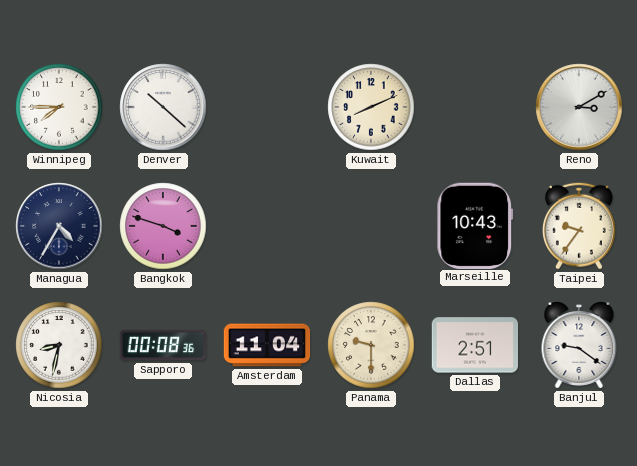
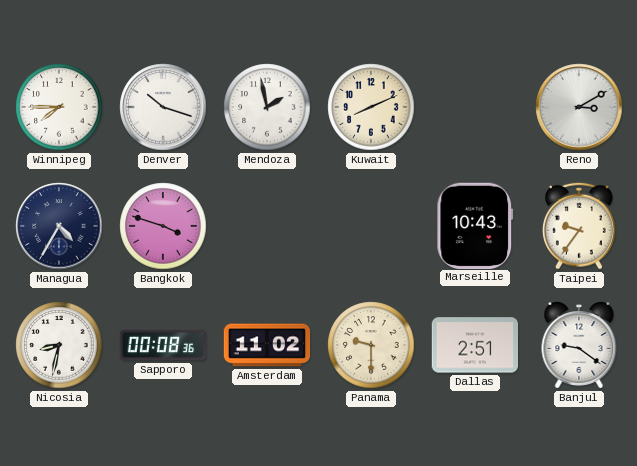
Denver: 10:22 -> 10:18 (163, 107)
Mendoza: none -> 1:58 (267, 107)
Amsterdam: 11:04 -> 11:02 (267, 345)
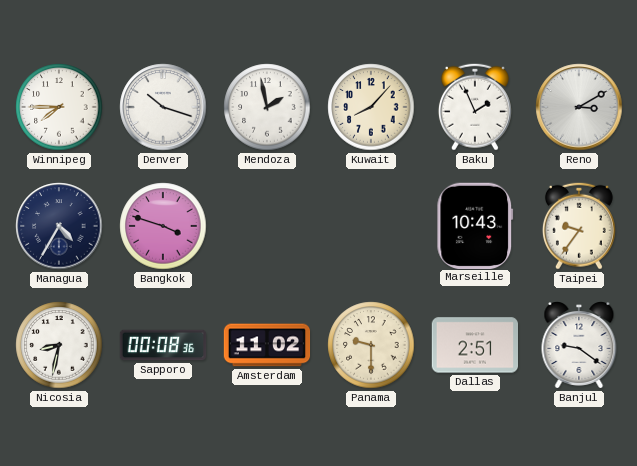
Kuwait: 8:11 -> 8:07 (371, 107)
Baku: none -> 1:56 (475, 107)
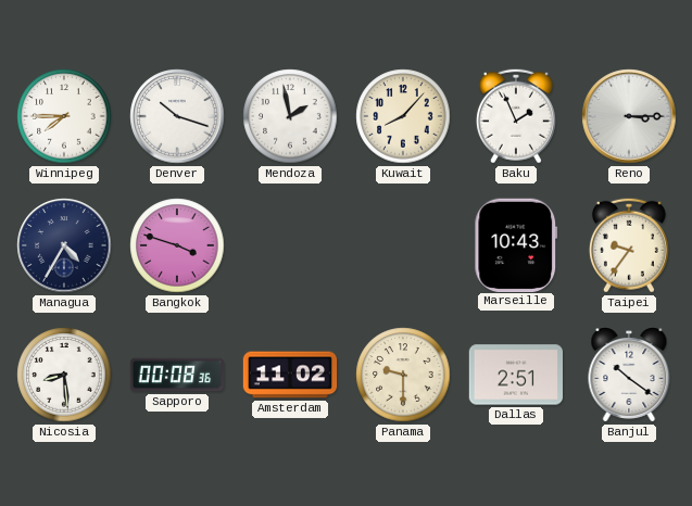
Reno: 3:10 -> 3:15 (629, 116)
Nicosia: 8:32 -> 8:29 (64, 375)
Banjul: 9:21 -> 10:21 (629, 376)
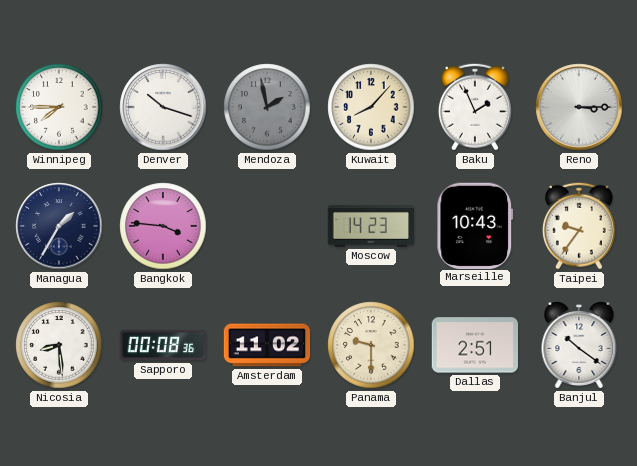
Mendoza dial: white -> grey (267, 107)
Managua: 4:35 -> 1:35 (59, 226)
Bangkok: 3:48 -> 3:46 (163, 226)
Moscow: none -> 14:23 (371, 227)
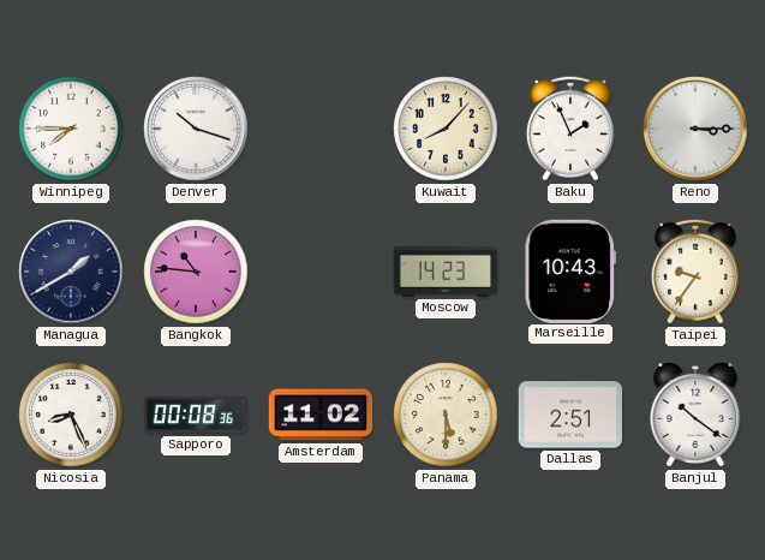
Mendoza: 1:58 -> none (267, 107)
Managua: 1:35 -> 1:40 (71, 272)
Bangkok: 3:46 -> 10:46 (196, 272)
Nicosia: 8:29 -> 8:26 (71, 415)
Panama: 9:30 -> 5:30 (446, 415)
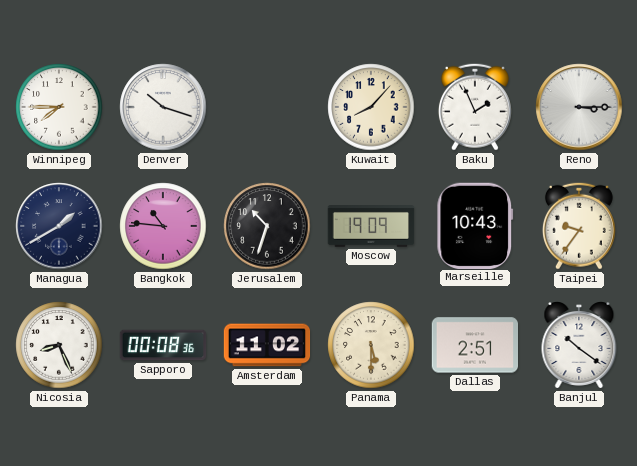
Jerusalem: none -> 10:33 (267, 226)
Moscow: 14:23 -> 19:09 (371, 227)
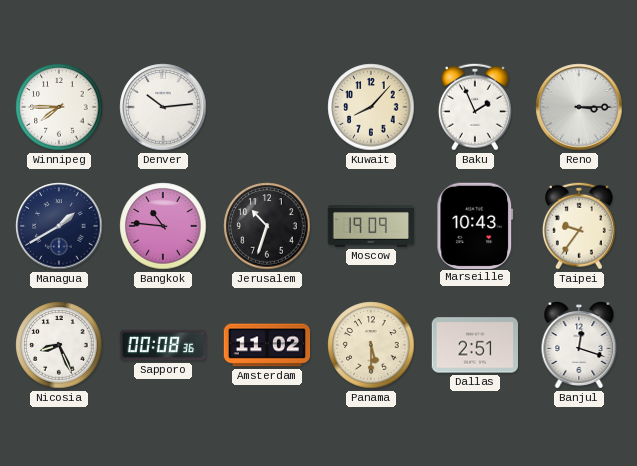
Denver: 10:18 -> 10:14 (163, 107)
Banjul: 10:21 -> 12:18 (579, 346)
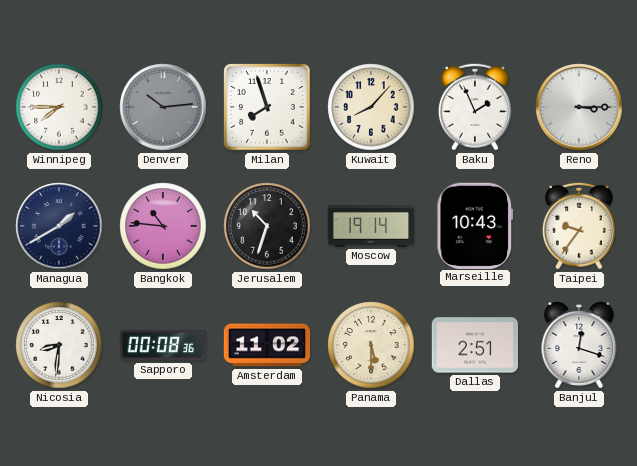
Denver dial: white -> grey (163, 107)
Milan: none -> 7:57 (267, 107)
Moscow: 19:09 -> 19:14 (371, 227)
Nicosia: 8:26 -> 8:31 (59, 345)
